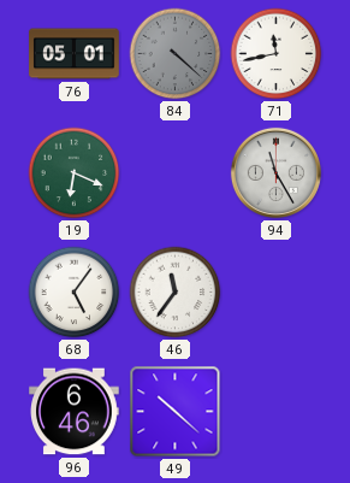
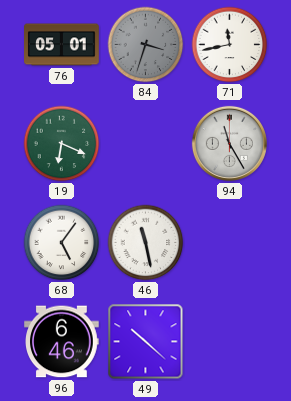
84: 4:22 -> 3:33 (146, 45)
46: 11:36 -> 11:28 (146, 243)
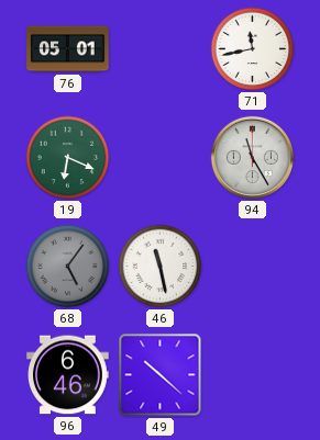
84: 3:33 -> none (146, 45)
68 dial: white -> grey (68, 267)
